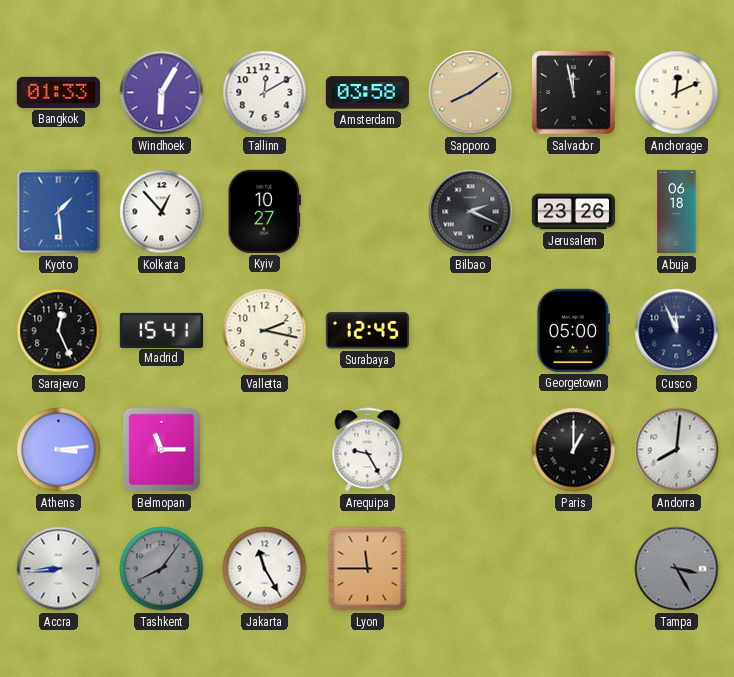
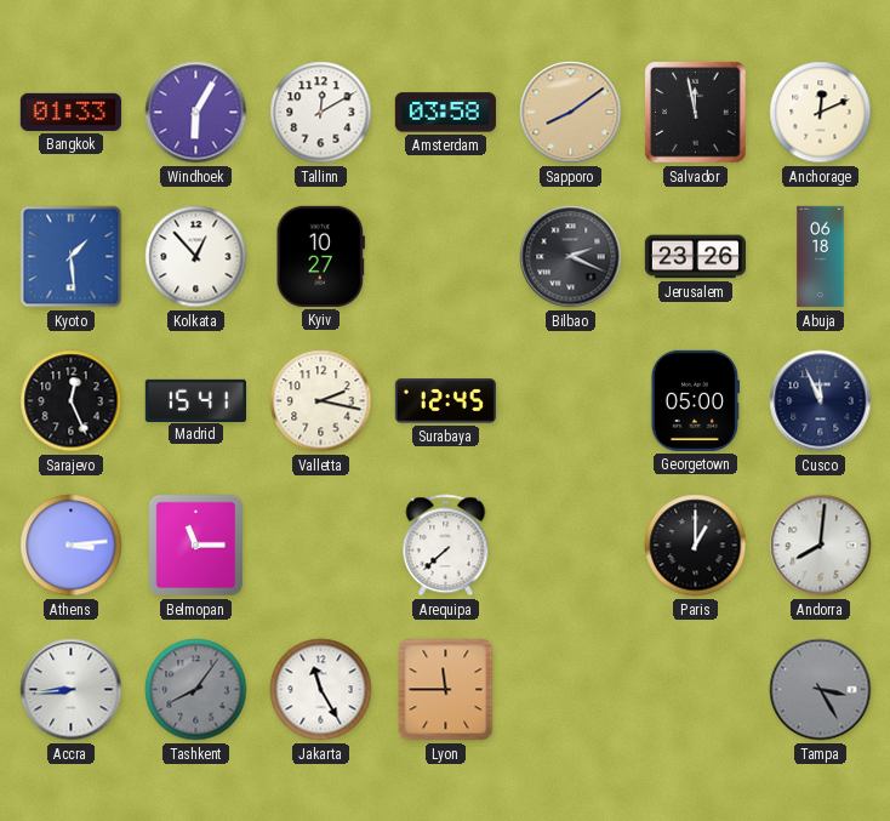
Arequipa: 9:25 -> 7:38 (446, 546)
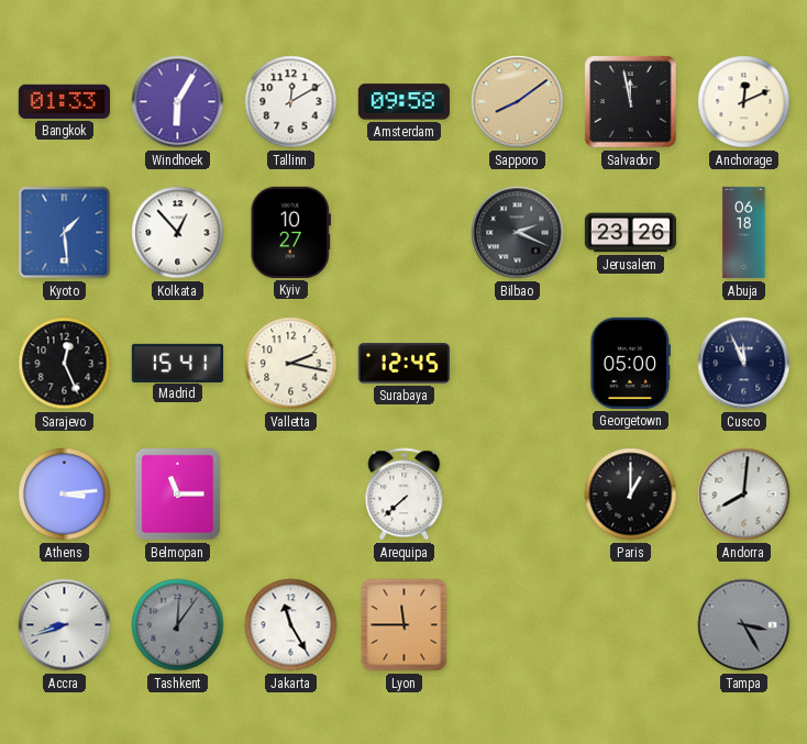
Amsterdam: 03:58 -> 09:58 (403, 102)
Accra: 8:44 -> 8:42 (65, 625)
Tashkent: 8:06 -> 12:06 (178, 625)
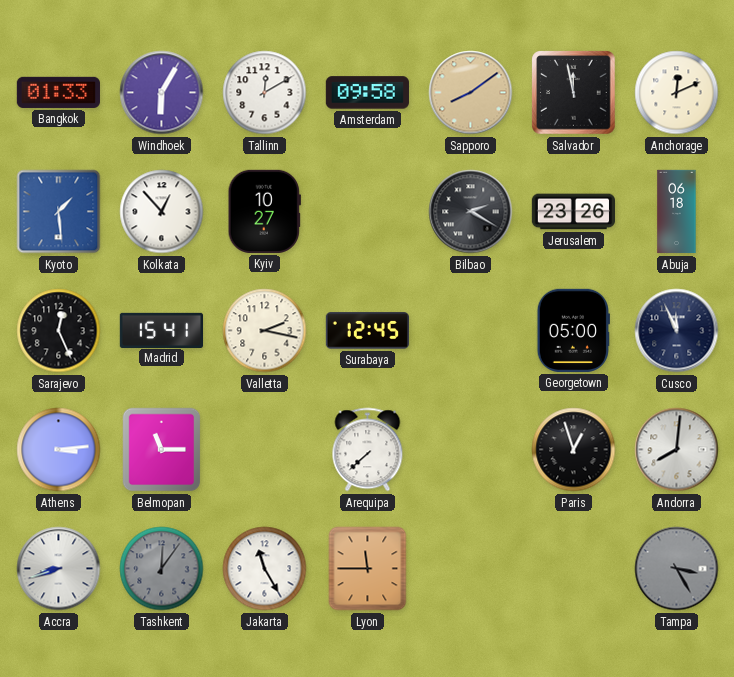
Bilbao: 2:19 -> 2:20 (471, 212)
Paris: 1:00 -> 12:57 (574, 450)
